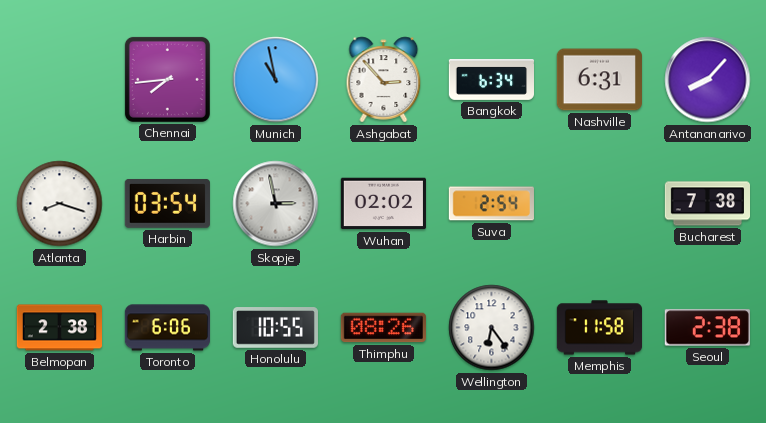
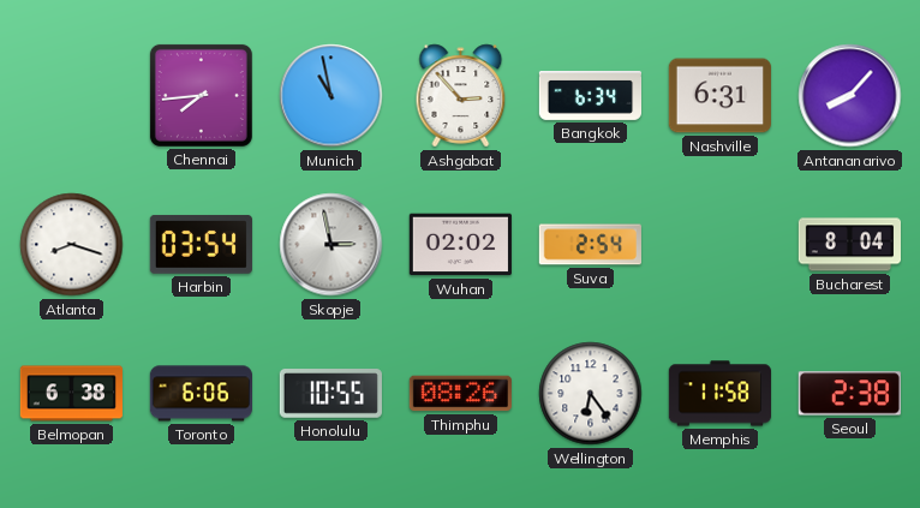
Bucharest: 7:38 -> 8:04 (849, 245)
Belmopan: 2:38 -> 6:38 (71, 394)
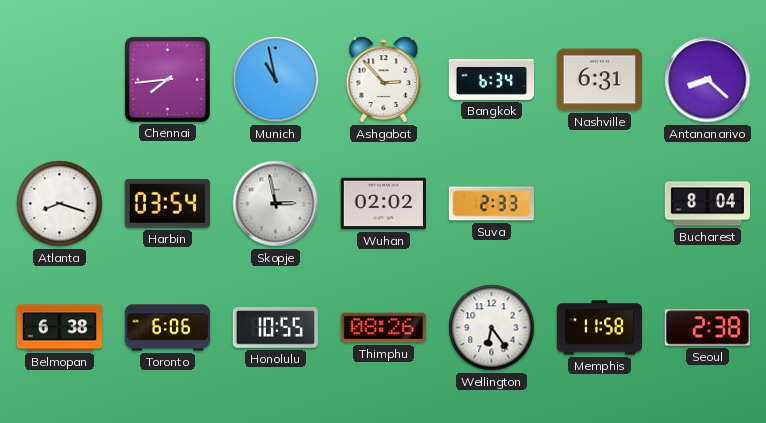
Antananarivo: 8:07 -> 8:22 (708, 80)
Suva: 2:54 -> 2:33 (491, 204)
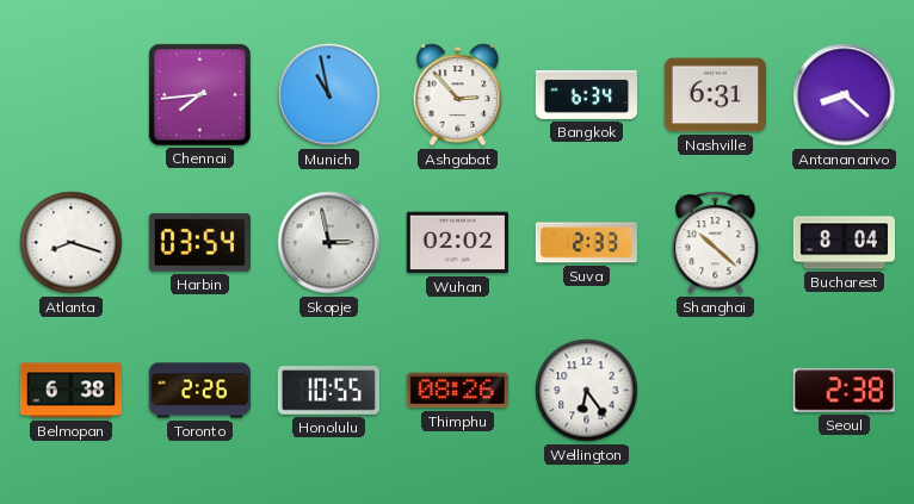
Shanghai: none -> 10:22 (716, 243)
Toronto: 6:06 -> 2:26 (199, 391)
Memphis: 11:58 -> none (599, 328)
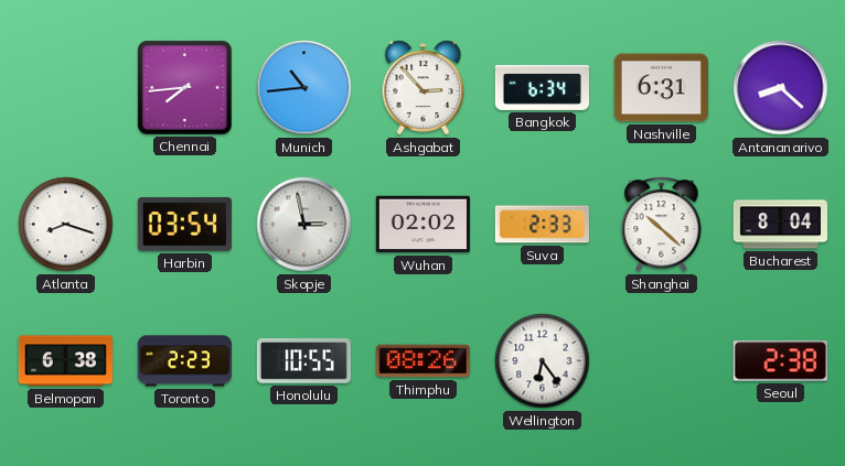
Munich: 10:58 -> 10:44 (304, 88)
Toronto: 2:26 -> 2:23 (184, 361)
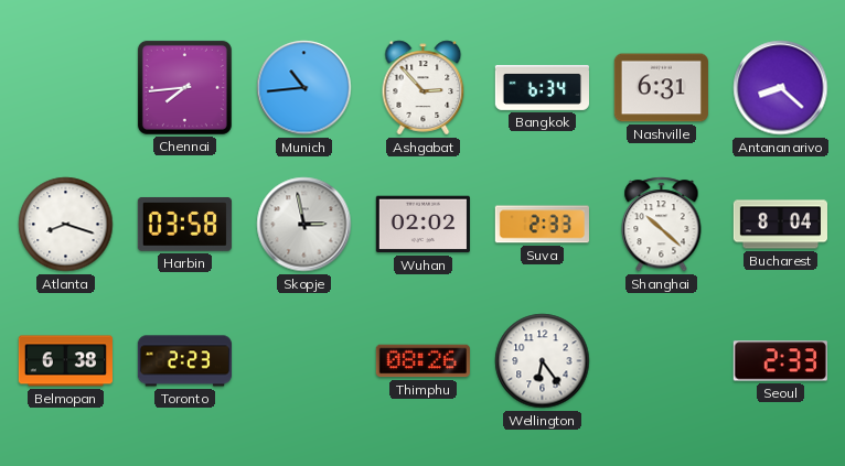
Harbin: 03:54 -> 03:58 (184, 225)
Honolulu: 10:55 -> none (303, 361)
Seoul: 2:38 -> 2:33 (780, 361)
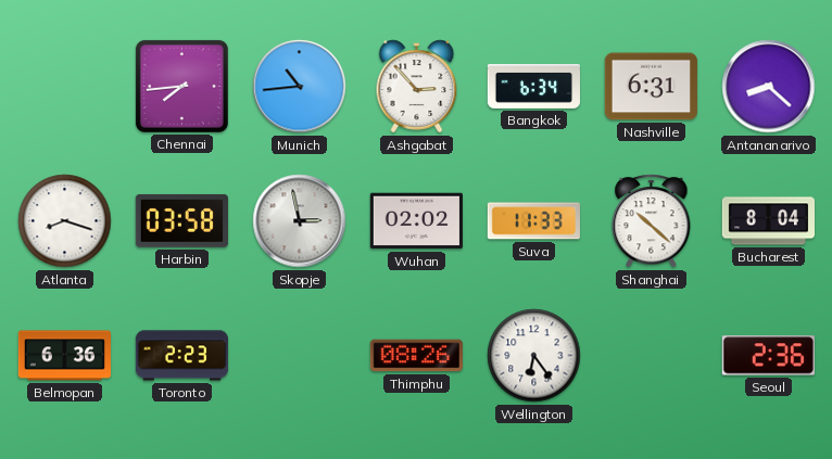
Suva: 2:33 -> 11:33 (533, 221)
Belmopan: 6:38 -> 6:36 (64, 356)
Seoul: 2:33 -> 2:36 (768, 356)
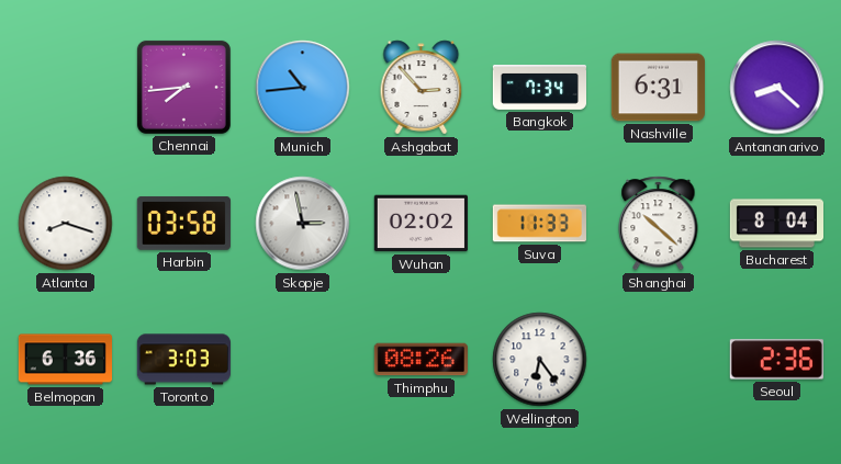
Bangkok: 6:34 -> 7:34 (539, 88)
Toronto: 2:23 -> 3:03 (183, 360)
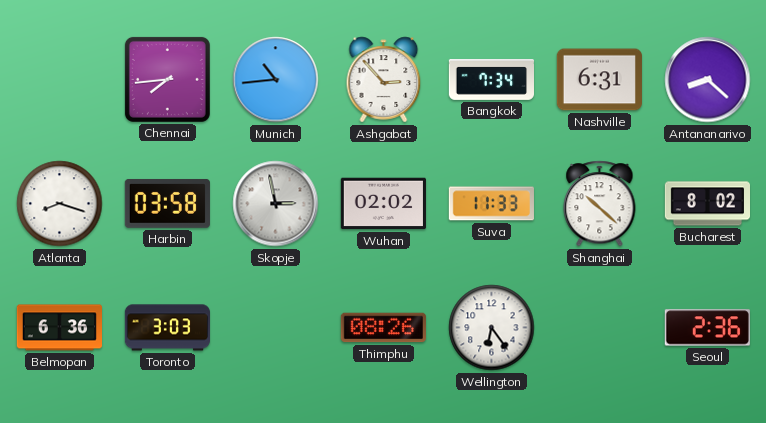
Bucharest: 8:04 -> 8:02 (707, 204)
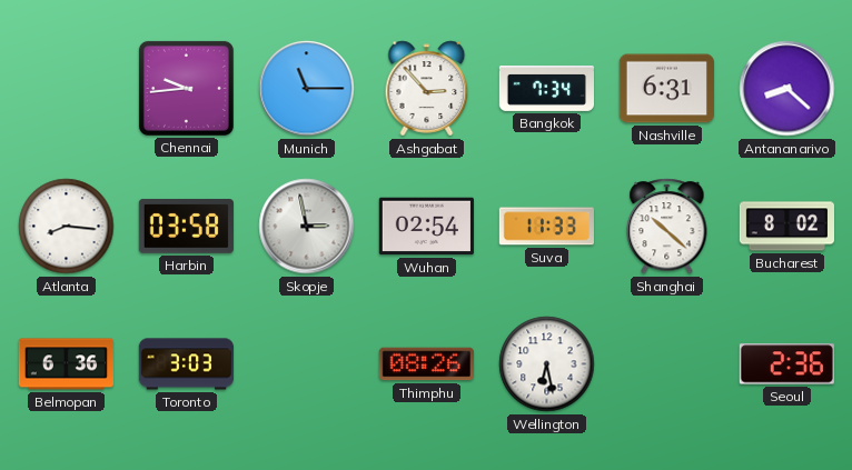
Chennai: 7:44 -> 9:44 (186, 88)
Munich: 10:44 -> 11:15 (307, 89)
Atlanta: 8:18 -> 8:16 (67, 227)
Wuhan: 02:02 -> 02:54 (426, 227)
Wellington: 6:24 -> 6:28 (547, 364)
